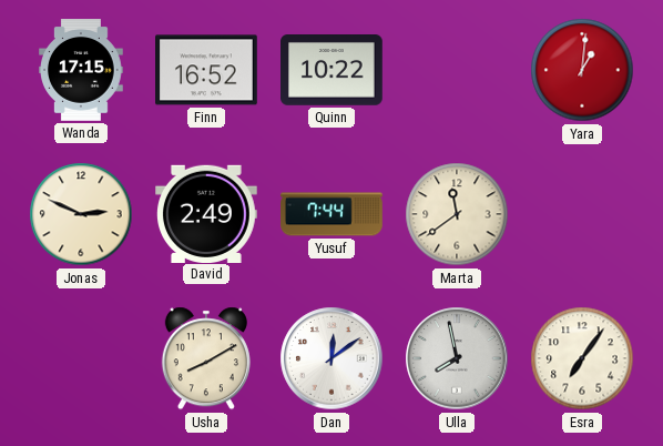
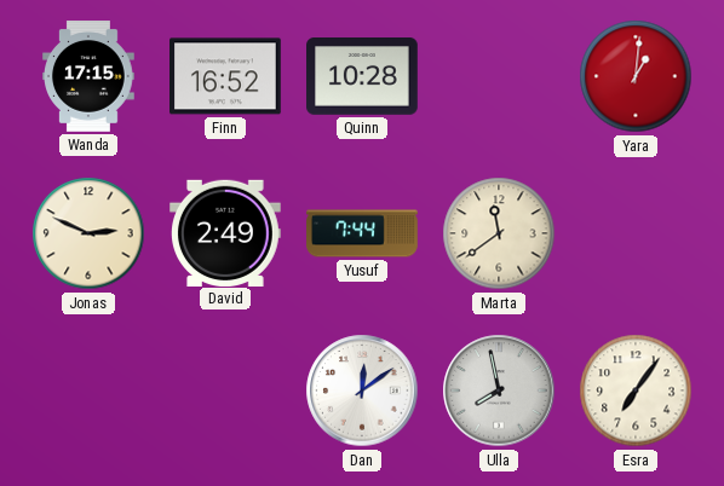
Quinn: 10:22 -> 10:28 (363, 77)
Usha: 8:10 -> none (206, 358)
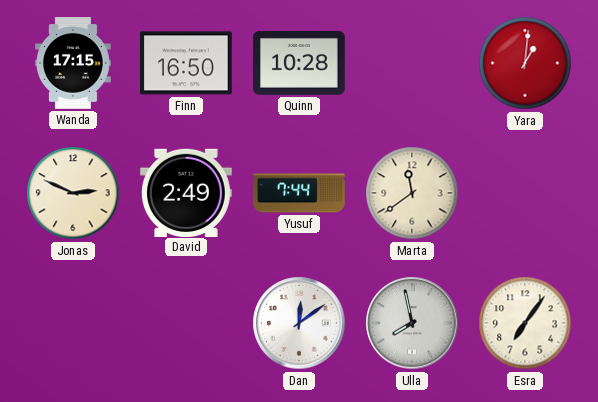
Finn: 16:52 -> 16:50 (187, 63)
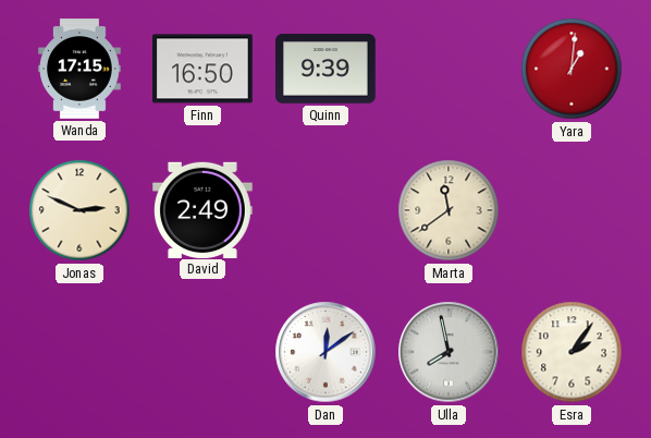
Quinn: 10:28 -> 9:39 (327, 70)
Yusuf: 7:44 -> none (299, 193)
Esra: 7:06 -> 2:06 (572, 352)
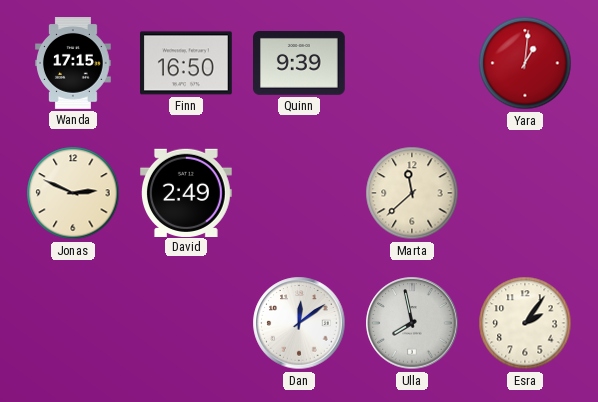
Marta: 11:39 -> 11:38 (412, 193)
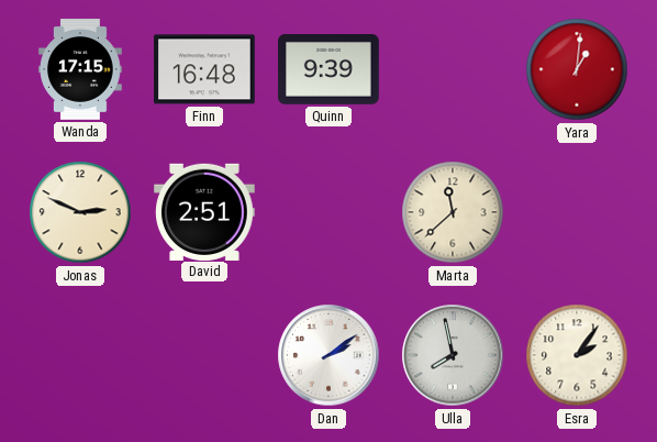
Finn: 16:50 -> 16:48 (205, 69)
David: 2:49 -> 2:51 (205, 211)
Dan: 12:09 -> 2:09 (328, 355)
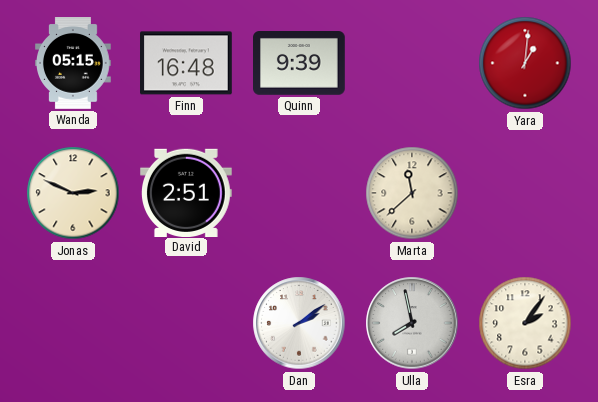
Wanda: 17:15 -> 05:15 (74, 63)
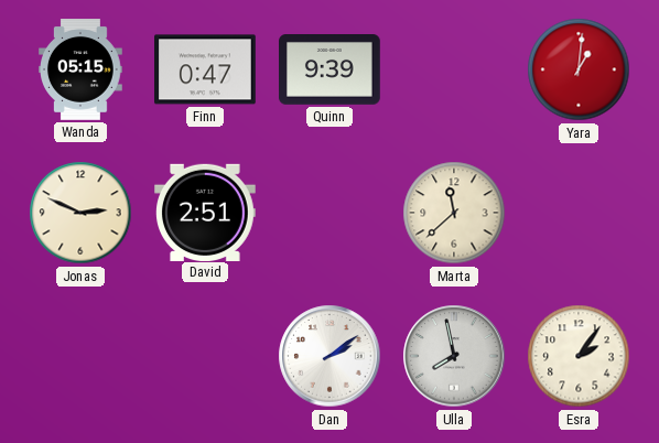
Finn: 16:48 -> 0:47 (206, 69)
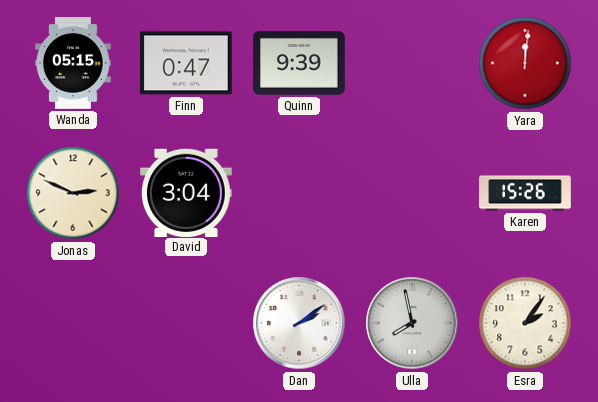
Yara: 1:01 -> 12:01 (525, 63)
David: 2:51 -> 3:04 (187, 192)
Marta: 11:38 -> none (454, 213)
Karen: none -> 15:26 (525, 193)
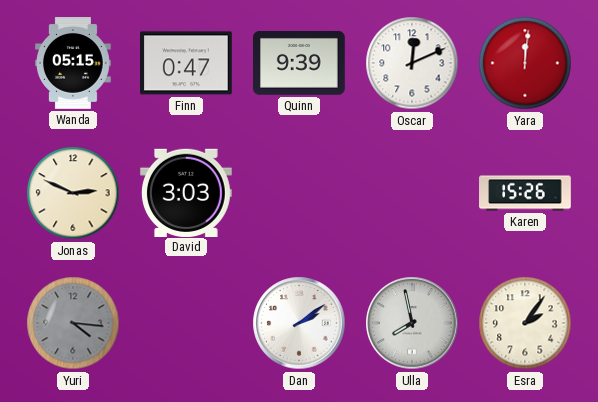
Oscar: none -> 12:11 (412, 63)
David: 3:04 -> 3:03 (187, 192)
Yuri: none -> 4:16 (73, 323)
